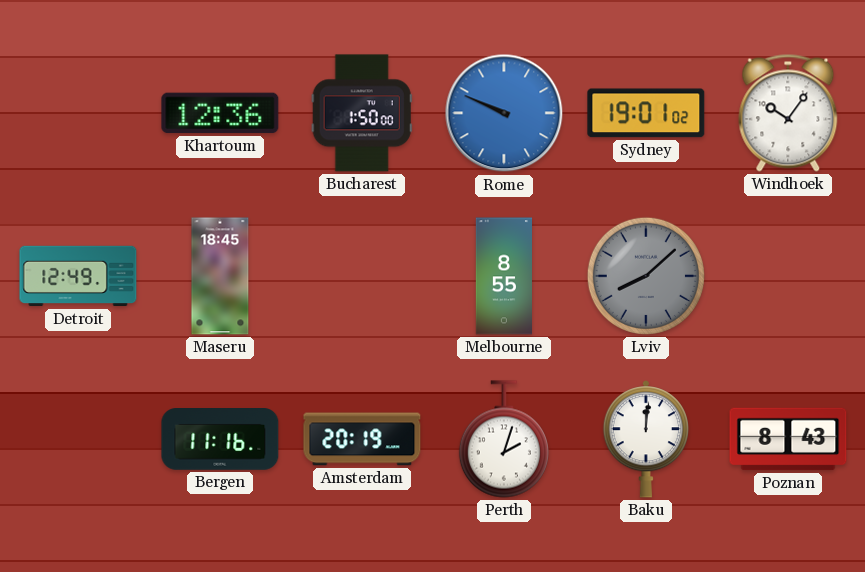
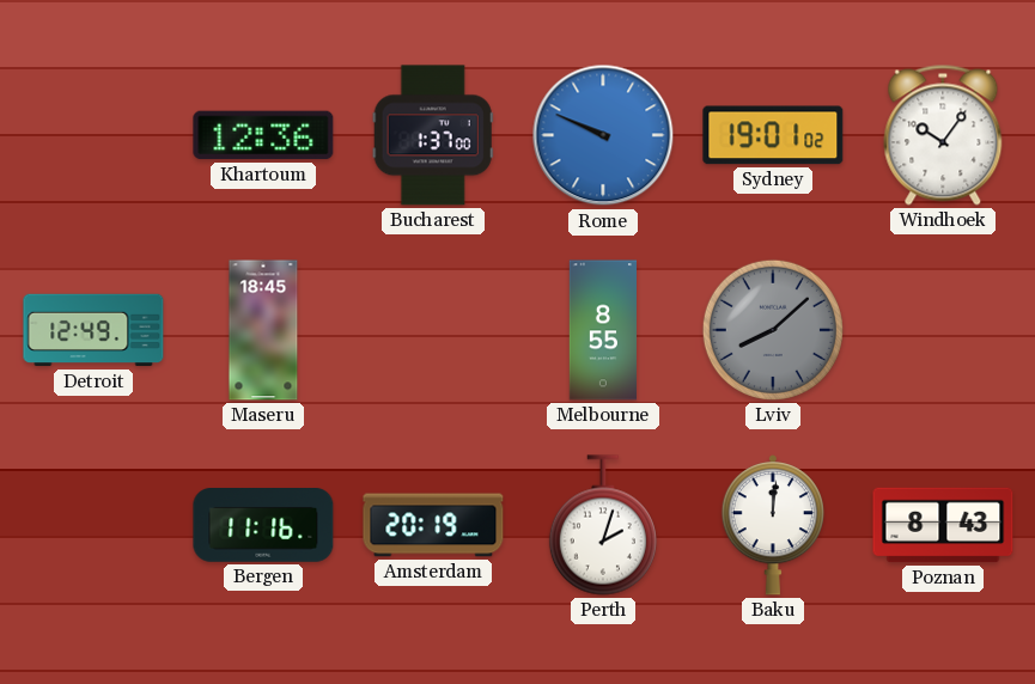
Bucharest: 1:50 -> 1:37 (433, 135)
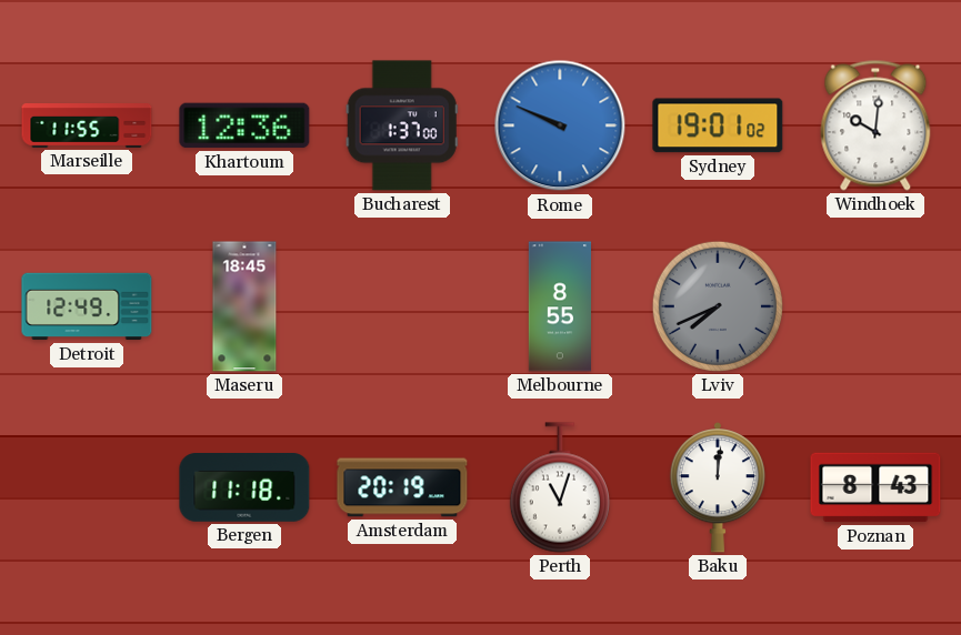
Marseille: none -> 11:55 (87, 127)
Windhoek: 10:06 -> 10:01 (875, 125)
Lviv: 8:08 -> 7:41 (718, 306)
Bergen: 11:16 -> 11:18 (244, 488)
Perth: 2:03 -> 11:03 (560, 487)
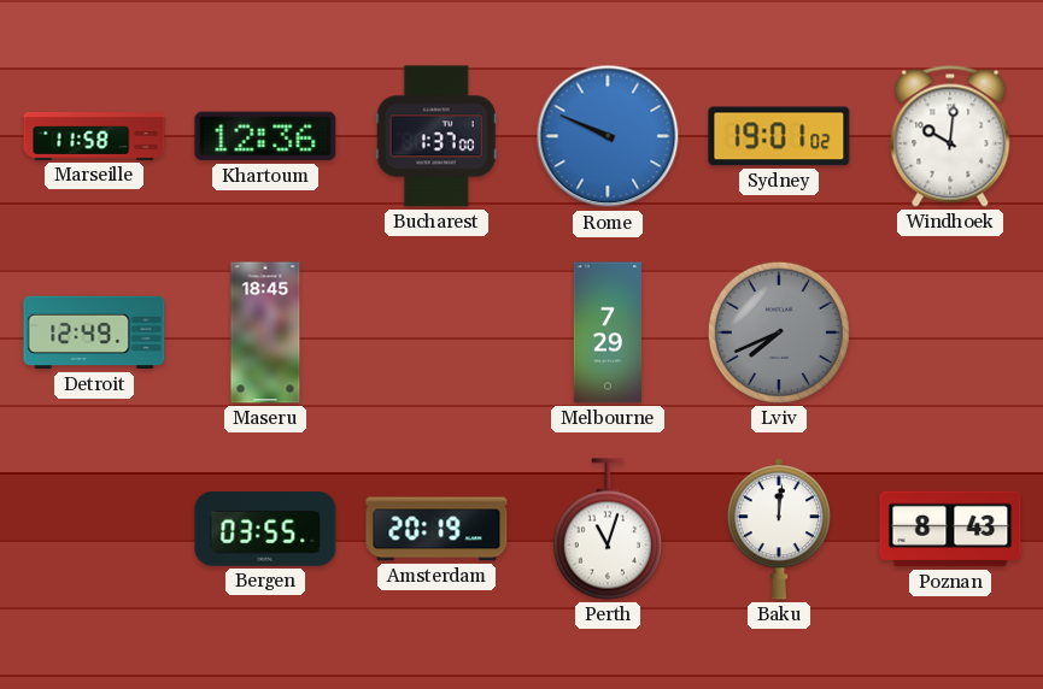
Marseille: 11:55 -> 11:58 (94, 137)
Melbourne: 8:55 -> 7:29 (607, 332)
Bergen: 11:18 -> 03:55 (265, 530)
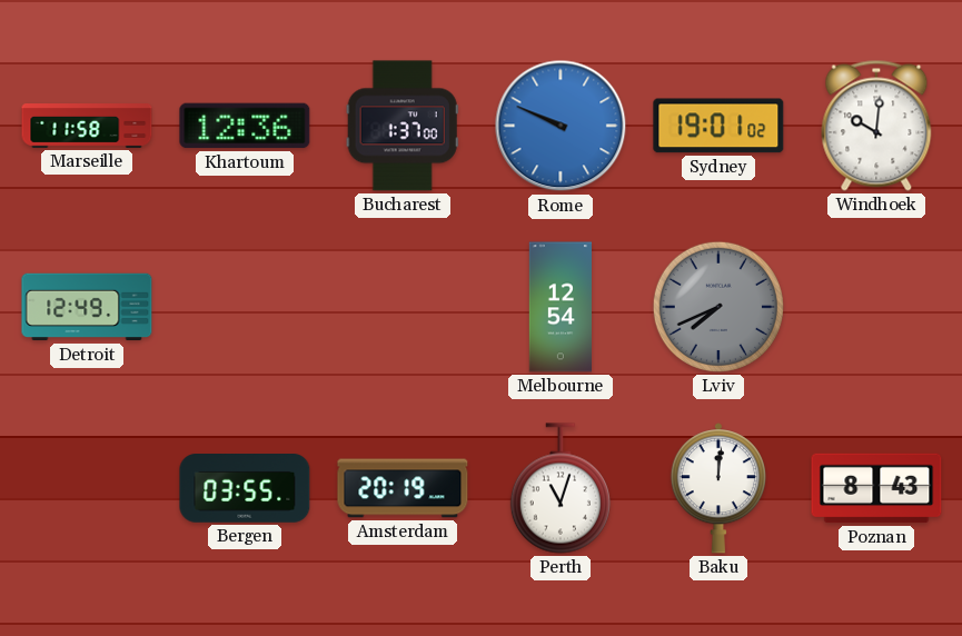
Maseru: 18:45 -> none (265, 332)
Melbourne: 7:29 -> 12:54 (559, 307)
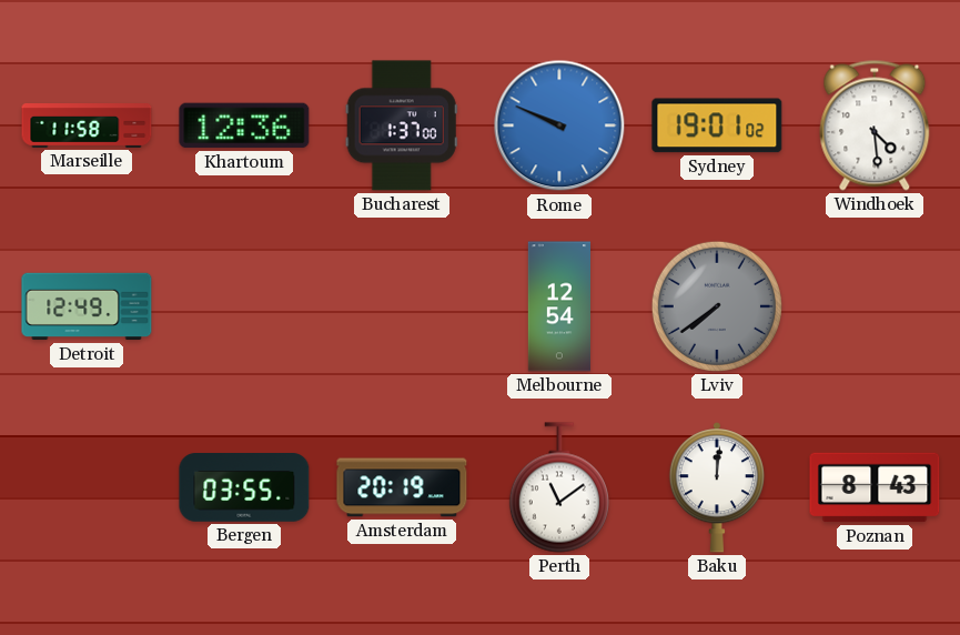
Windhoek: 10:01 -> 4:29 (875, 125)
Lviv: 7:41 -> 7:39 (717, 306)
Perth: 11:03 -> 11:09 (559, 487)
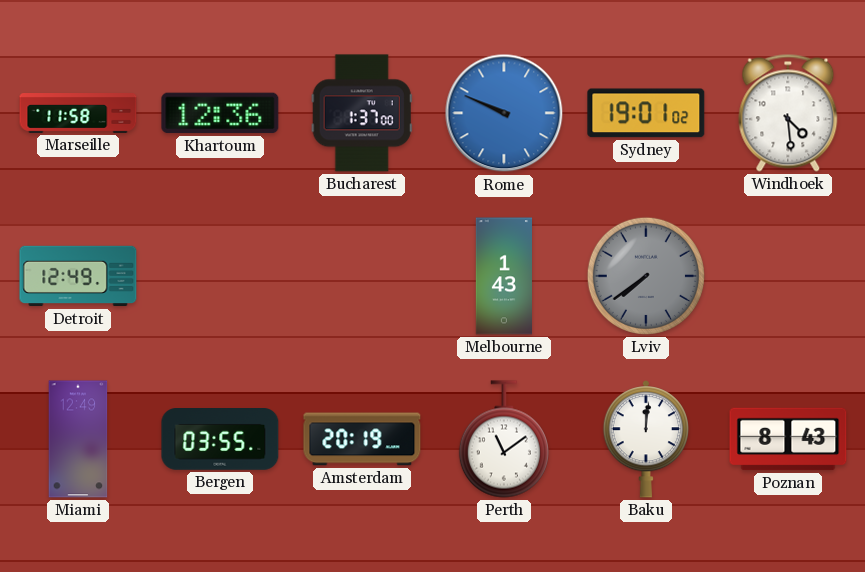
Melbourne: 12:54 -> 1:43 (503, 276)
Miami: none -> 12:49 (78, 439)
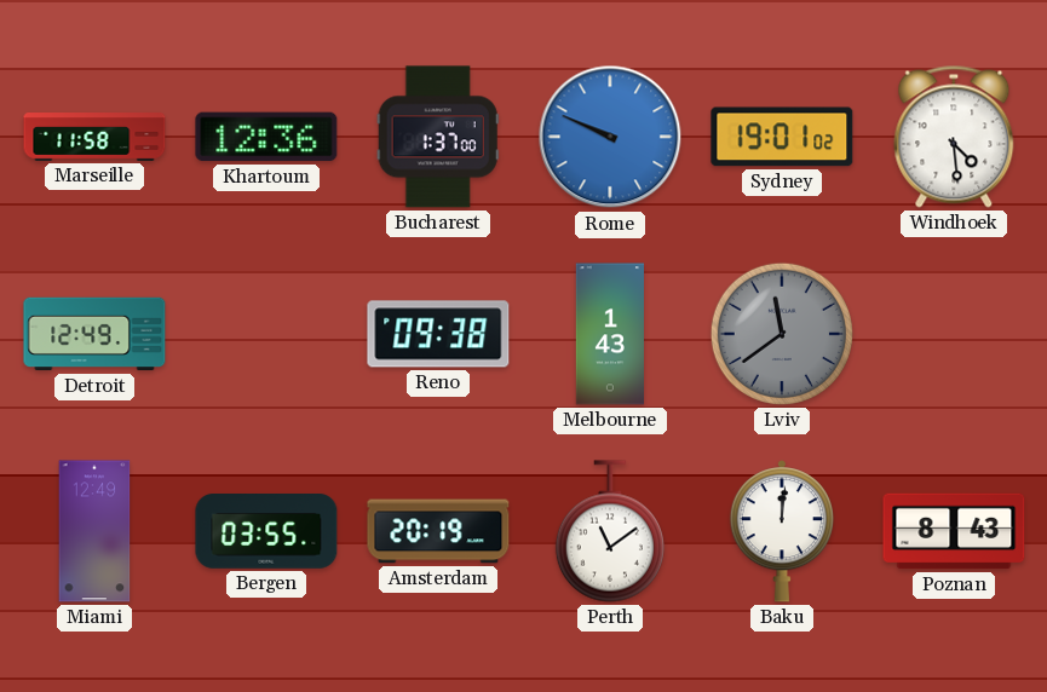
Reno: none -> 09:38 (438, 334)
Lviv: 7:39 -> 11:39 (782, 334)
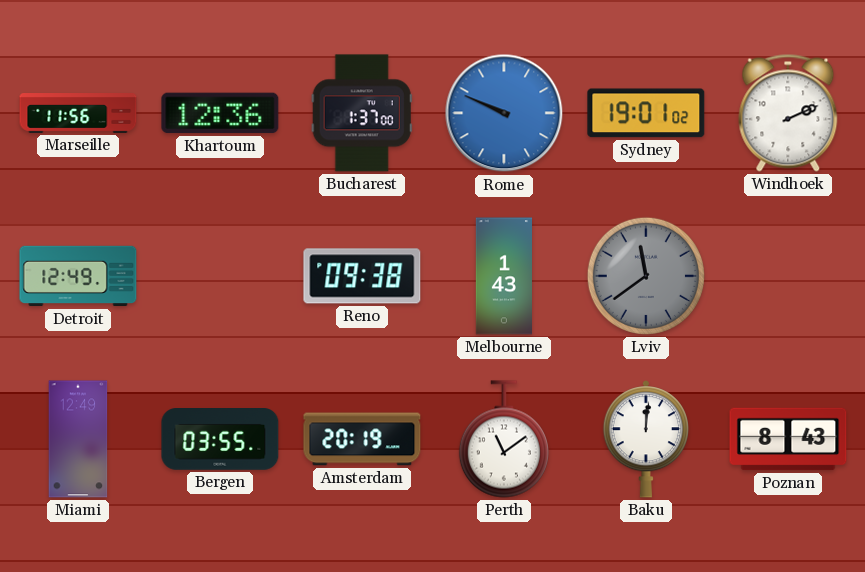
Marseille: 11:58 -> 11:56 (78, 114)
Windhoek: 4:29 -> 2:11 (788, 113)
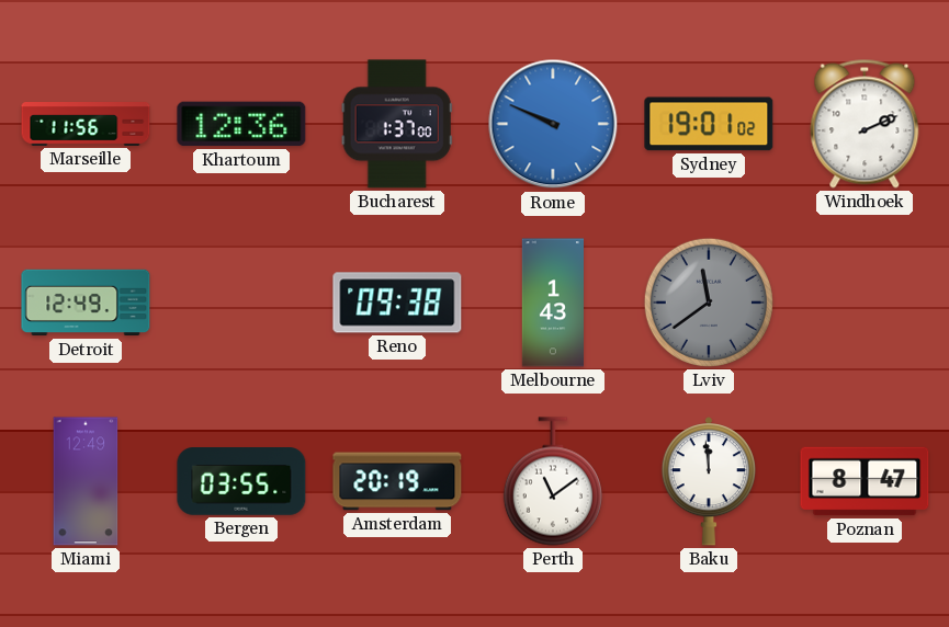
Baku: 12:01 -> 11:59 (708, 481)
Poznan: 8:43 -> 8:47 (865, 481)
